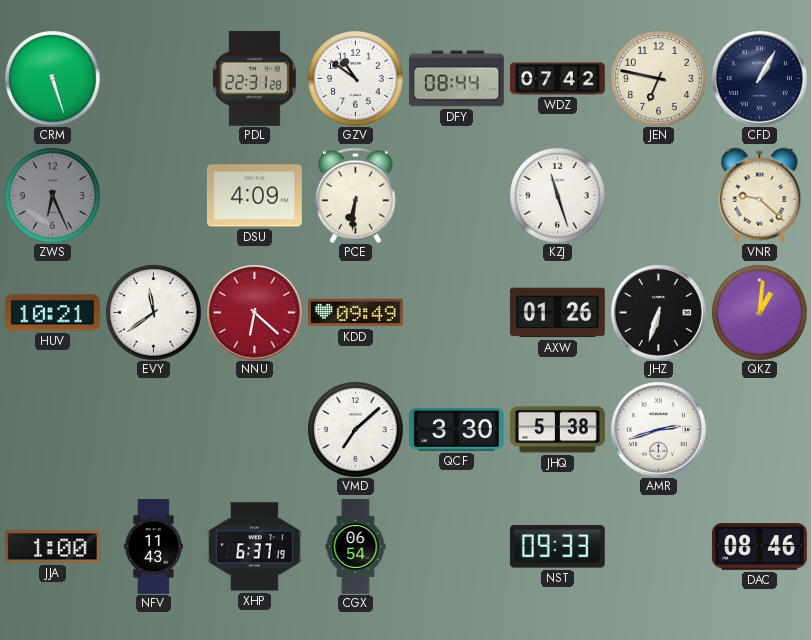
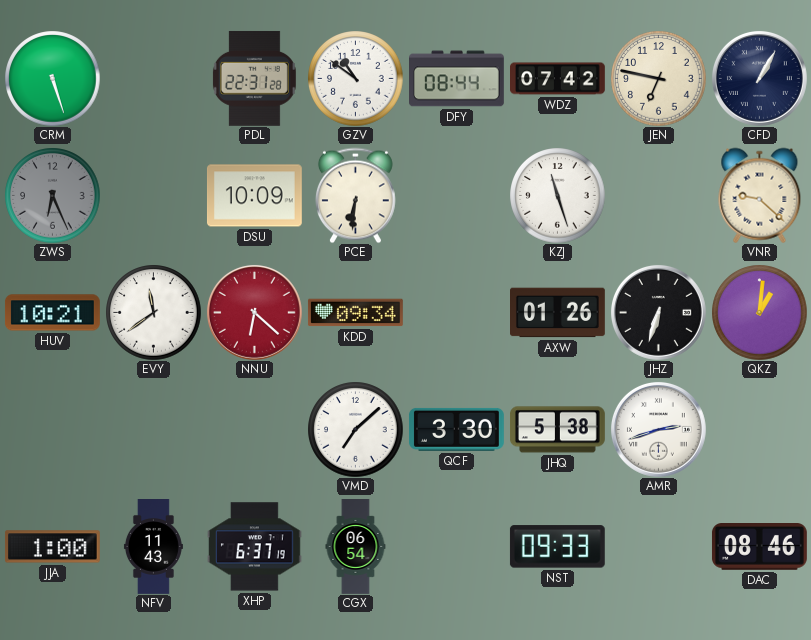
DSU: 4:09 -> 10:09 (255, 196)
KDD: 09:49 -> 09:34 (355, 313)
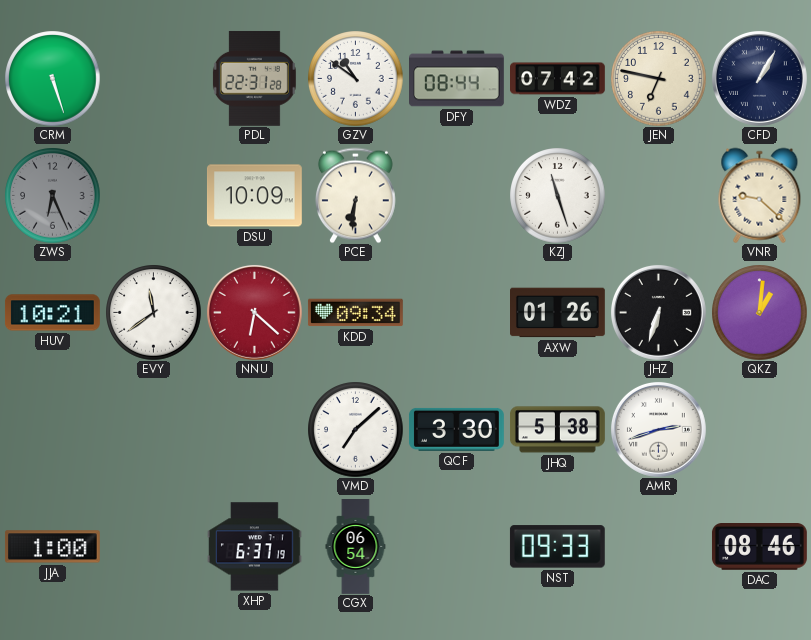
NFV: 11:43 -> none (153, 547)
